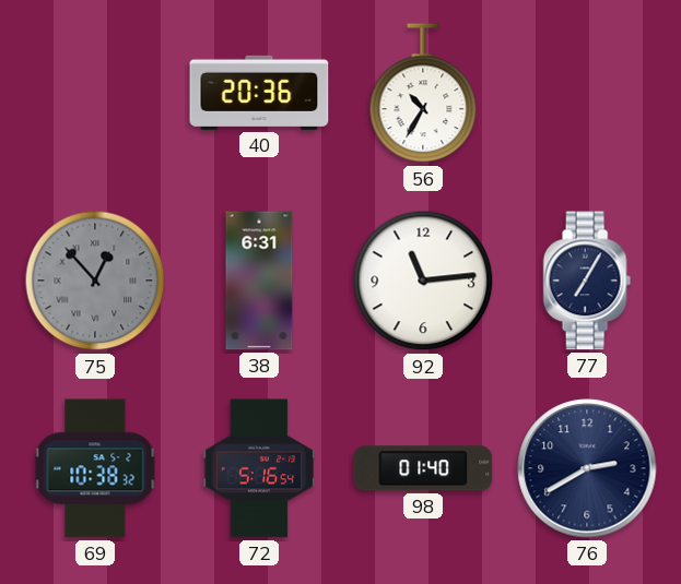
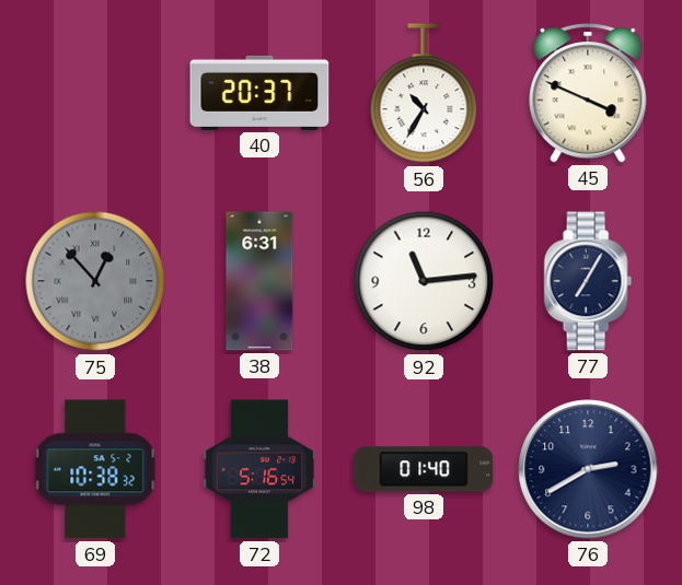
40: 20:36 -> 20:37 (259, 93)
45: none -> 3:49 (588, 93)
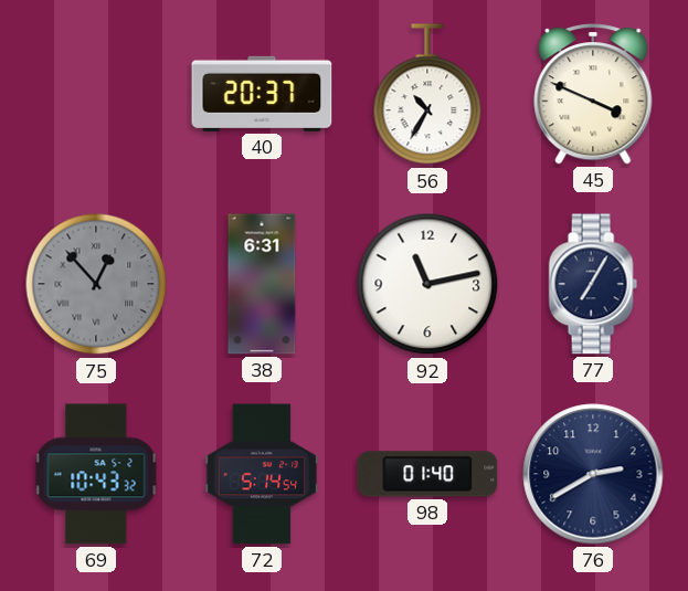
92: 11:14 -> 11:13 (427, 284)
69: 10:38 -> 10:43 (96, 474)
72: 5:16 -> 5:14 (262, 474)
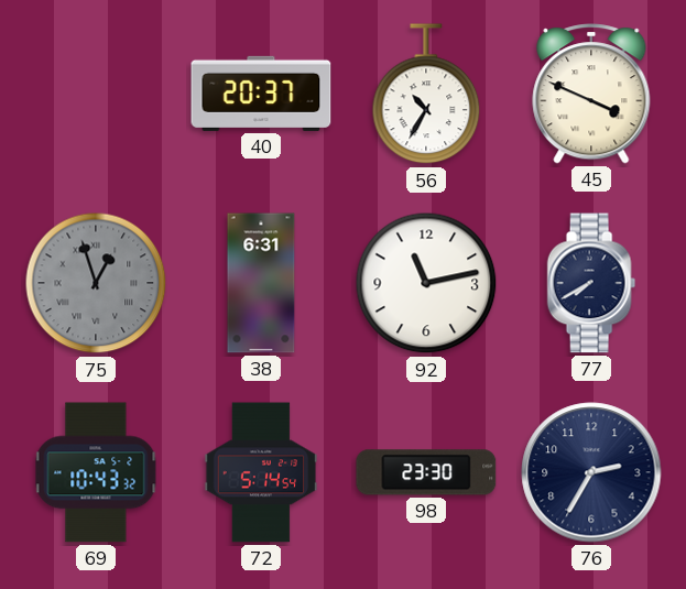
75: 12:53 -> 12:57 (96, 283)
77: 7:05 -> 7:40 (591, 283)
98: 01:40 -> 23:30 (426, 472)
76: 2:40 -> 2:35 (591, 472)
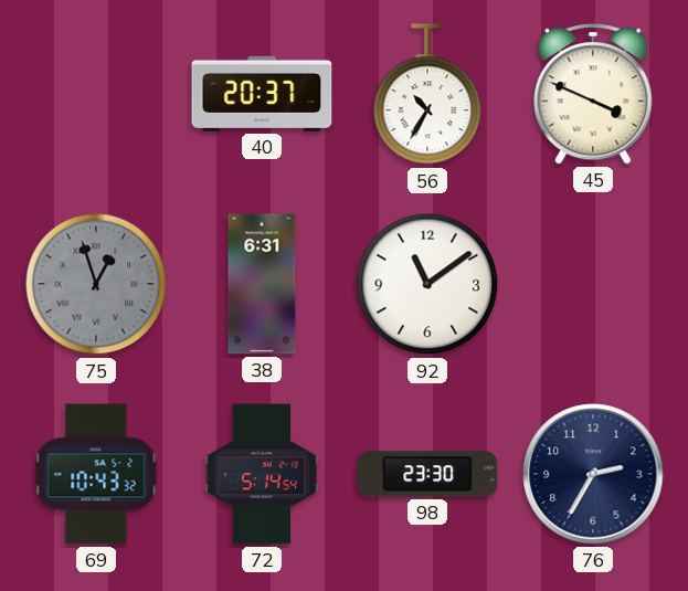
92: 11:13 -> 11:09 (427, 284)
77: 7:40 -> none (591, 283)
